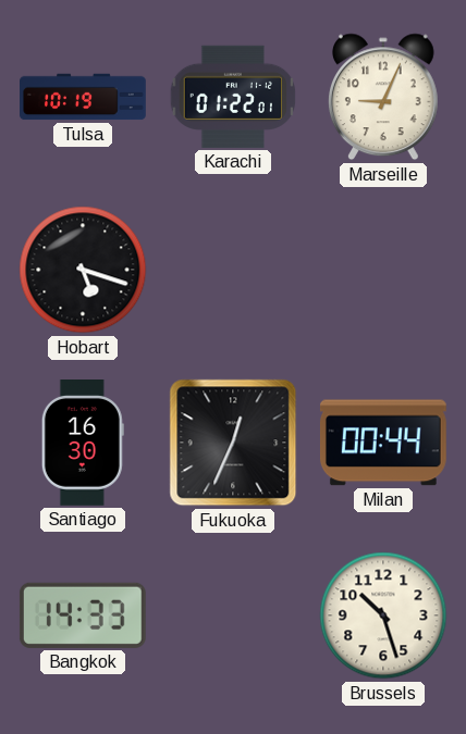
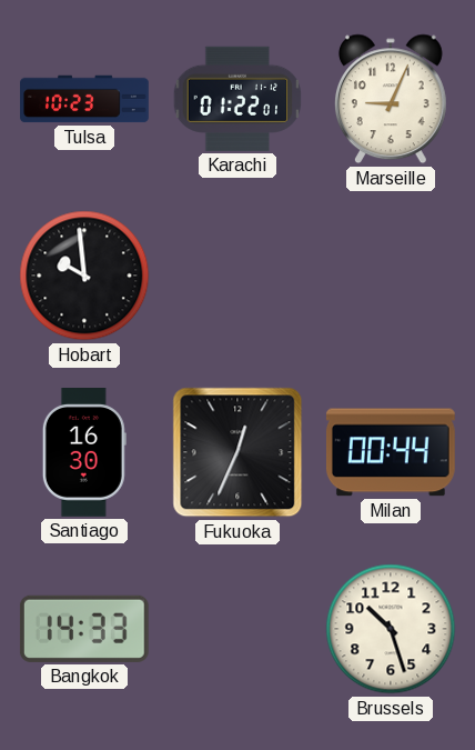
Tulsa: 10:19 -> 10:23 (84, 99)
Hobart: 5:18 -> 9:59 (84, 276)
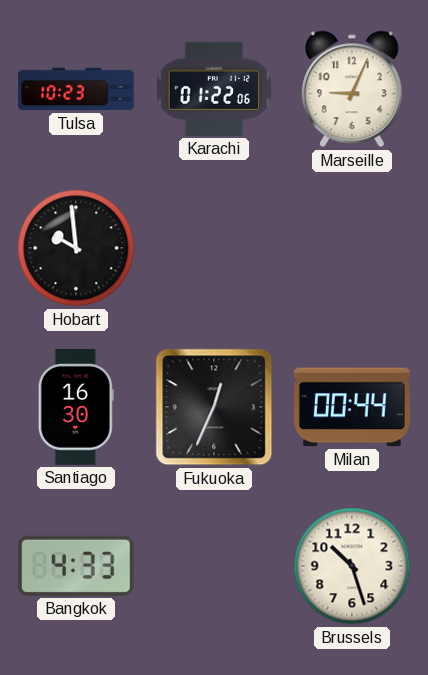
Karachi: 01:22:01 -> 01:22:06 (214, 89)
Bangkok: 14:33 -> 4:33 (76, 566)
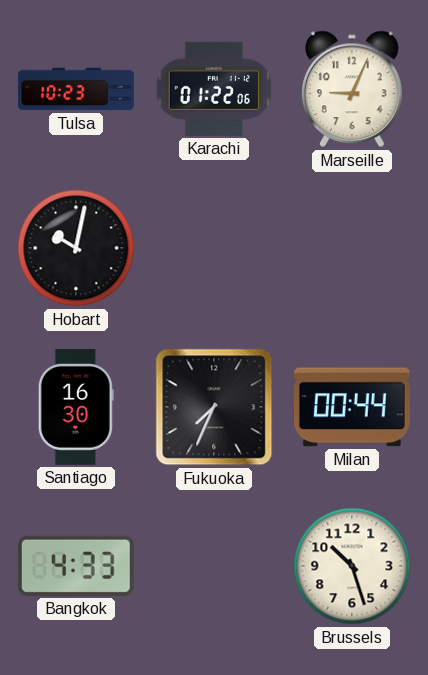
Hobart: 9:59 -> 10:02 (76, 248)
Fukuoka: 12:34 -> 7:34 (214, 407)
